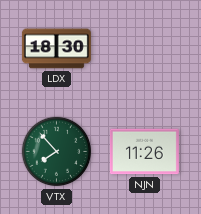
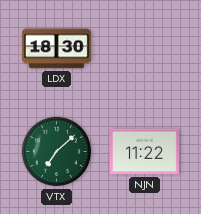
VTX: 7:53 -> 7:08 (57, 152)
NJN: 11:26 -> 11:22 (144, 152)
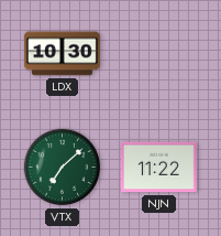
LDX: 18:30 -> 10:30 (62, 54)
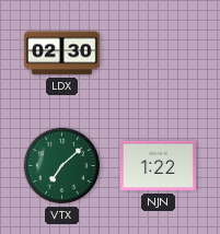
LDX: 10:30 -> 02:30 (61, 54)
NJN: 11:22 -> 1:22 (158, 166)
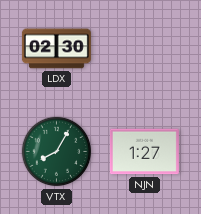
VTX: 7:08 -> 8:05 (57, 152)
NJN: 1:22 -> 1:27 (144, 152)
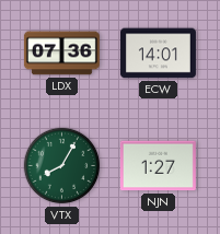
LDX: 02:30 -> 07:36 (61, 54)
ECW: none -> 14:01 (158, 54)
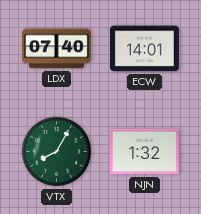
LDX: 07:36 -> 07:40 (56, 49)
NJN: 1:27 -> 1:32 (144, 152)
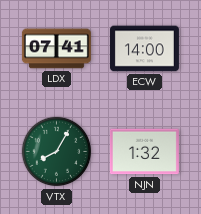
LDX: 07:40 -> 07:41 (56, 49)
ECW: 14:01 -> 14:00 (144, 49)
